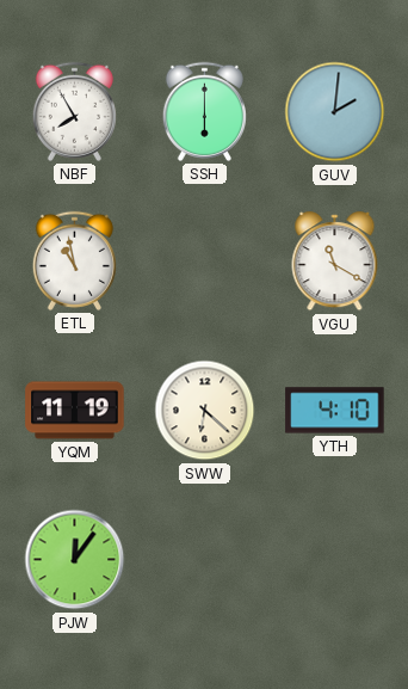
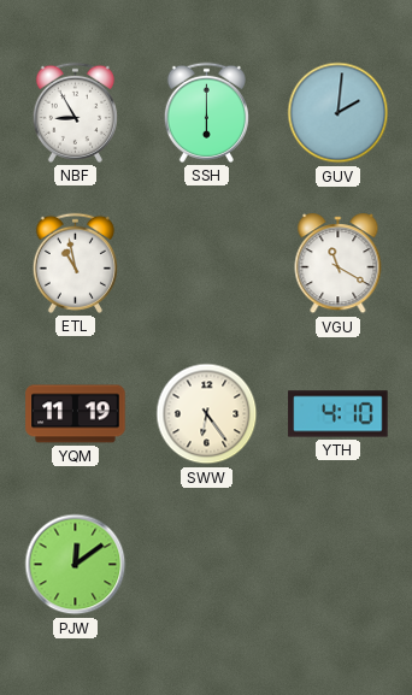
NBF: 7:55 -> 8:55 (75, 112)
SWW: 6:22 -> 6:24 (207, 414)
PJW: 12:06 -> 12:09 (76, 565)
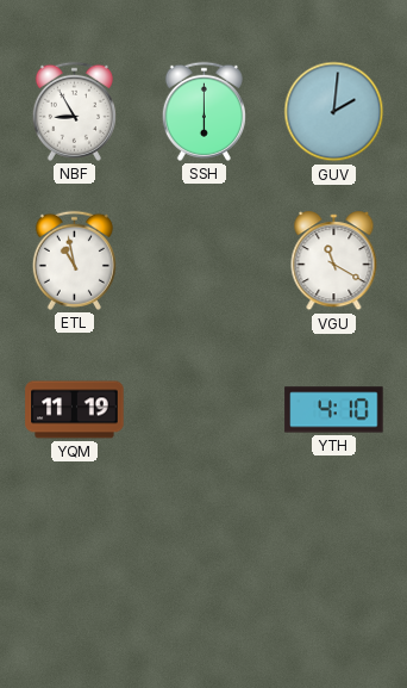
SWW: 6:24 -> none (207, 414)
PJW: 12:09 -> none (76, 565)
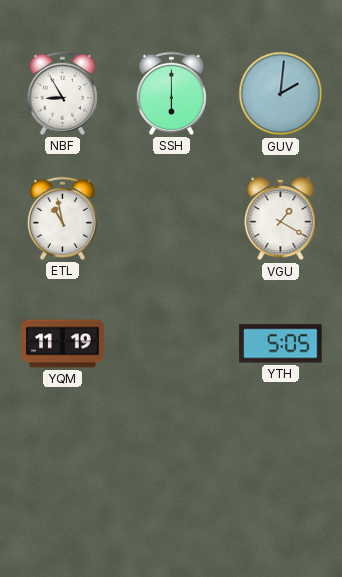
VGU: 11:20 -> 1:20 (281, 219)
YTH: 4:10 -> 5:05 (281, 344)
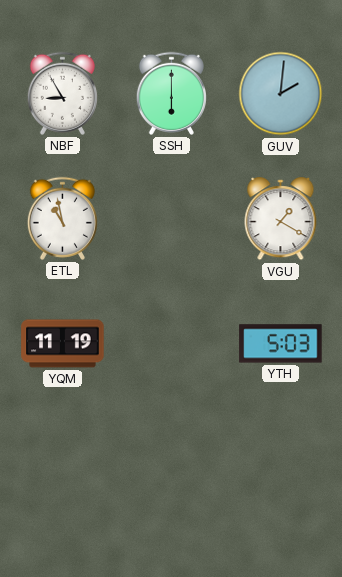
YTH: 5:05 -> 5:03 (281, 344)
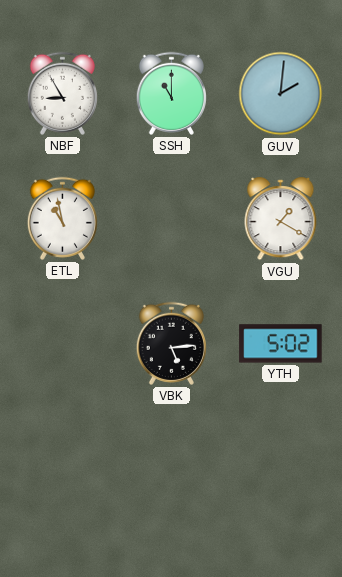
SSH: 6:00 -> 11:00 (171, 93)
YQM: 11:19 -> none (63, 344)
VBK: none -> 5:14 (171, 343)
YTH: 5:03 -> 5:02 (281, 344)
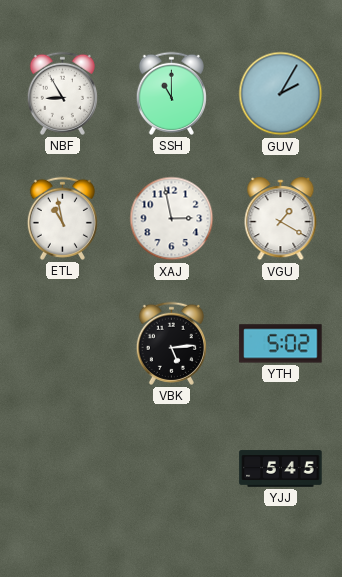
GUV: 2:01 -> 2:05 (281, 94)
XAJ: none -> 2:58 (172, 219)
YJJ: none -> 5:45 (281, 469)
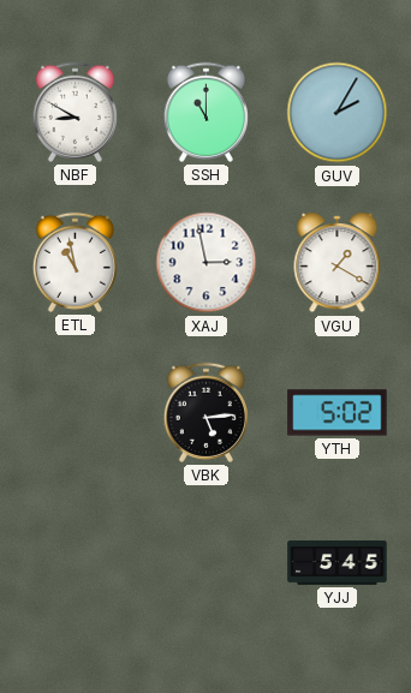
NBF: 8:55 -> 8:50 (75, 112)
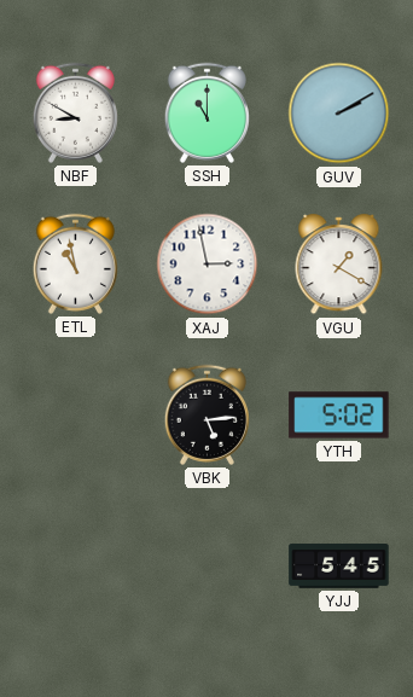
GUV: 2:05 -> 2:10 (339, 114)
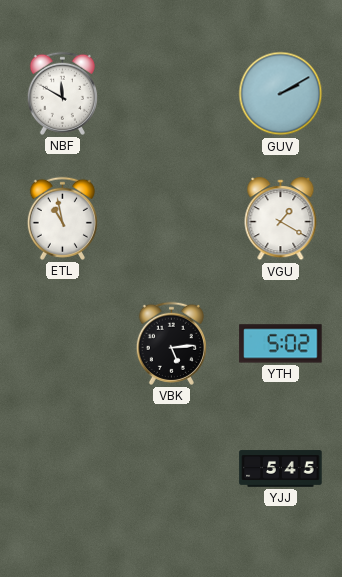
NBF: 8:50 -> 11:50 (62, 93)
SSH: 11:00 -> none (206, 112)
XAJ: 2:58 -> none (208, 265)
